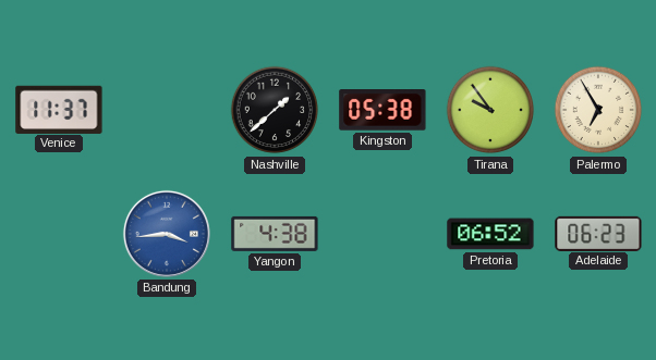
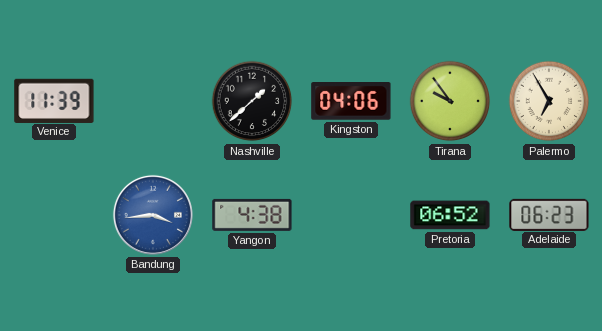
Venice: 11:37 -> 11:39 (54, 100)
Kingston: 05:38 -> 04:06 (351, 102)
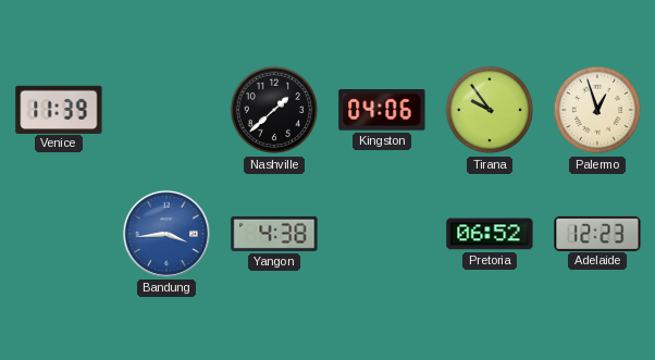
Palermo: 6:55 -> 12:57 (597, 110)
Adelaide: 06:23 -> 12:23 (597, 233)
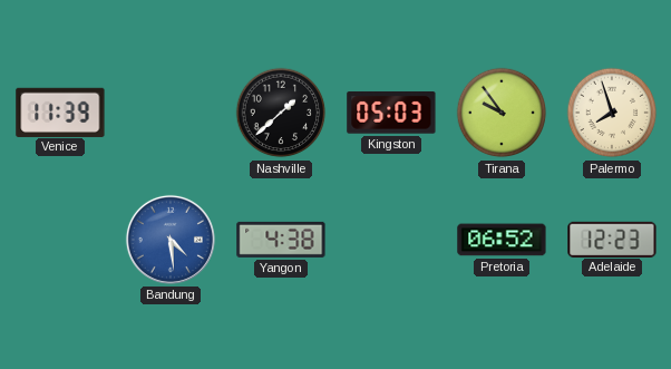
Kingston: 04:06 -> 05:03 (391, 114)
Palermo: 12:57 -> 7:57 (612, 113)
Bandung: 3:44 -> 4:29 (171, 240)
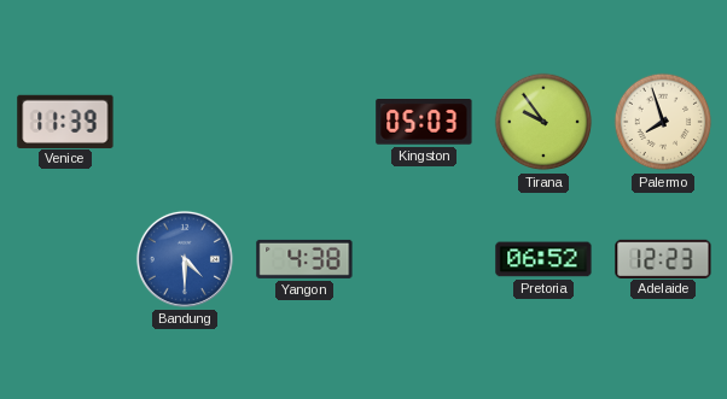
Nashville: 1:38 -> none (281, 113)
Bandung: 4:29 -> 4:30 (185, 259)
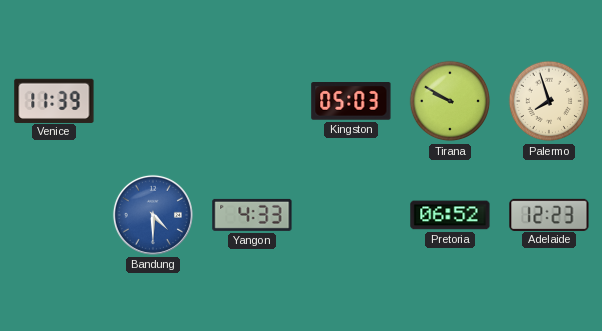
Tirana: 9:54 -> 9:50 (450, 101)
Yangon: 4:38 -> 4:33 (252, 215)
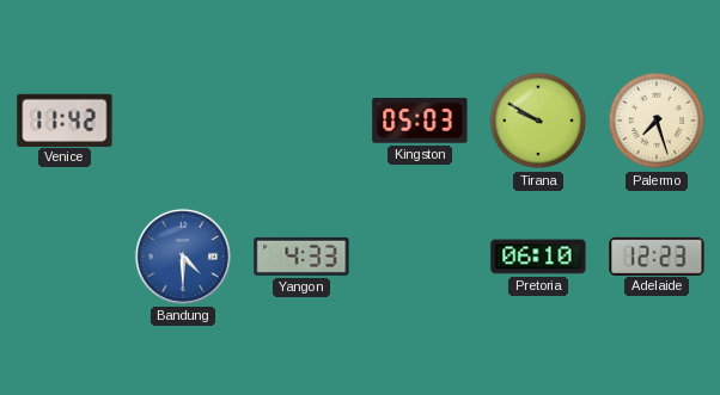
Venice: 11:39 -> 11:42 (65, 119)
Palermo: 7:57 -> 7:27 (657, 121)
Pretoria: 06:52 -> 06:10 (538, 257)
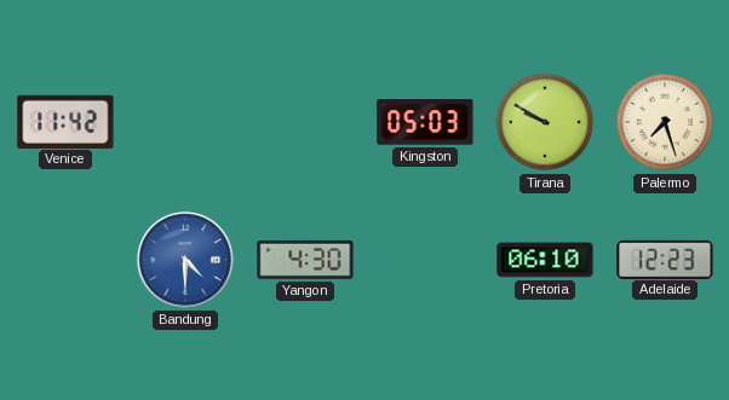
Yangon: 4:33 -> 4:30 (305, 260)
